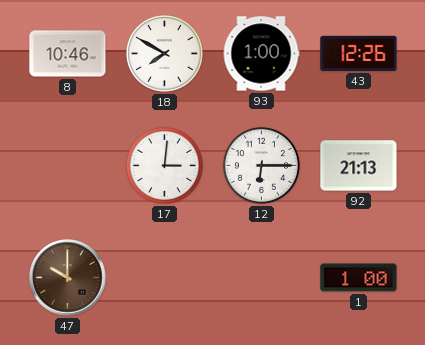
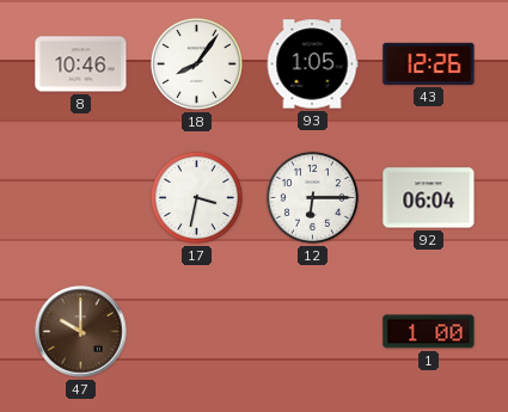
18: 7:50 -> 8:06 (196, 63)
93: 1:00 -> 1:05 (312, 64)
17: 3:01 -> 3:32 (196, 197)
92: 21:13 -> 06:04 (429, 198)
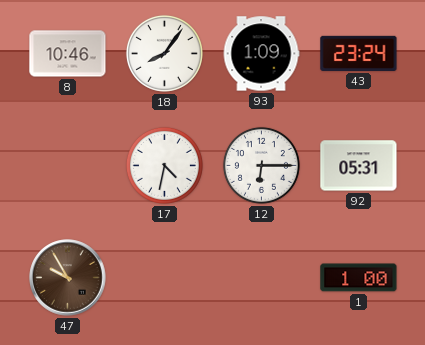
93: 1:05 -> 1:09 (261, 54)
43: 12:26 -> 23:24 (359, 53)
17: 3:32 -> 4:32 (164, 165)
92: 06:04 -> 05:31 (359, 166)
47: 10:00 -> 9:55 (68, 278)
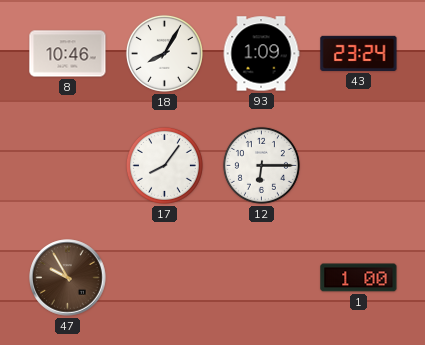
18: 8:06 -> 8:05 (164, 53)
17: 4:32 -> 8:06 (164, 165)
92: 05:31 -> none (359, 166)
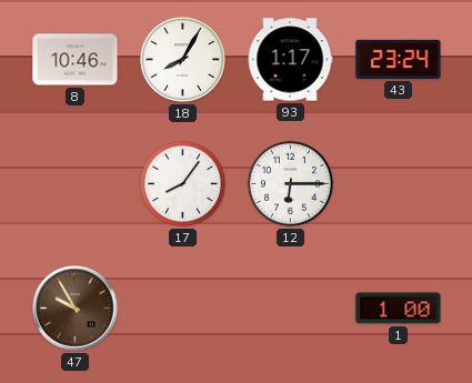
93: 1:09 -> 1:17 (290, 60)
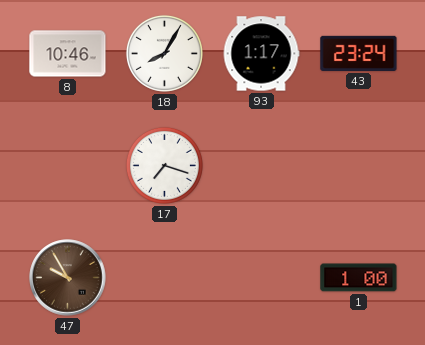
17: 8:06 -> 7:18 (164, 165)
12: 6:15 -> none (290, 183)
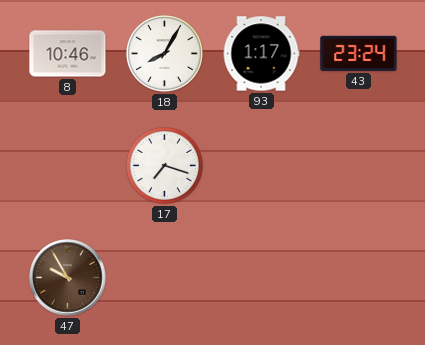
1: 1:00 -> none (359, 278)
